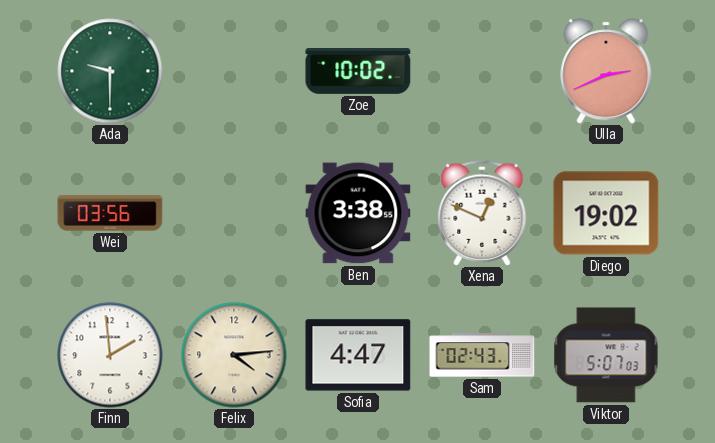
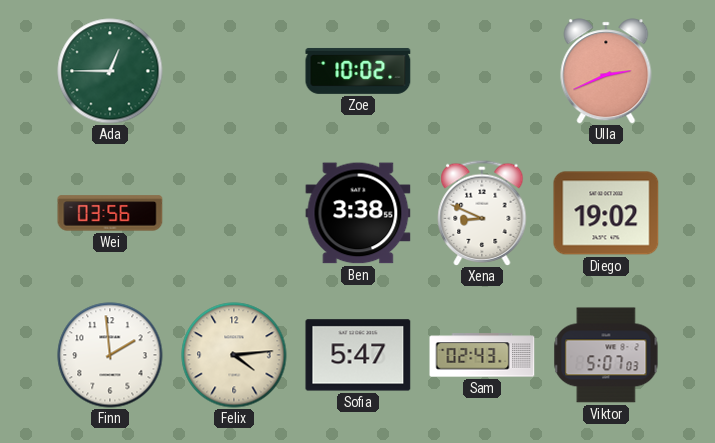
Ada: 9:30 -> 12:45 (110, 71)
Xena: 12:49 -> 8:49 (482, 213)
Sofia: 4:47 -> 5:47 (358, 355)
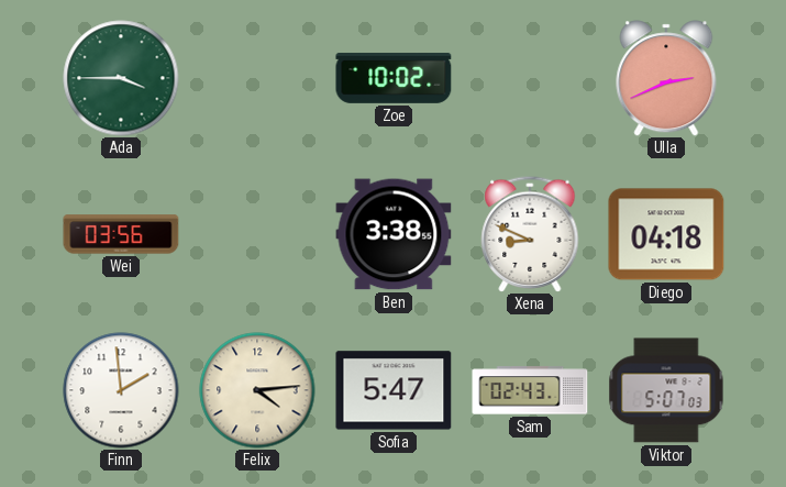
Ada: 12:45 -> 3:45 (121, 78)
Diego: 19:02 -> 04:18 (666, 234)
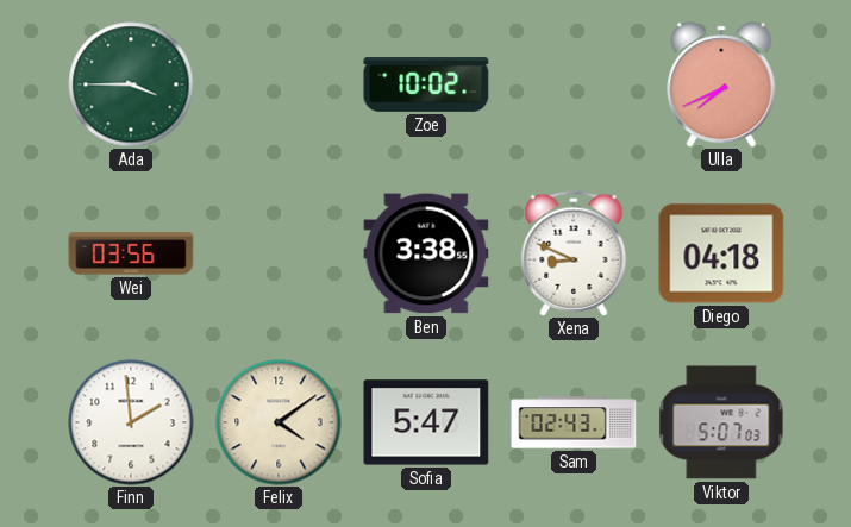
Ulla: 2:41 -> 7:41 (721, 84)
Felix: 4:14 -> 4:09 (279, 422)
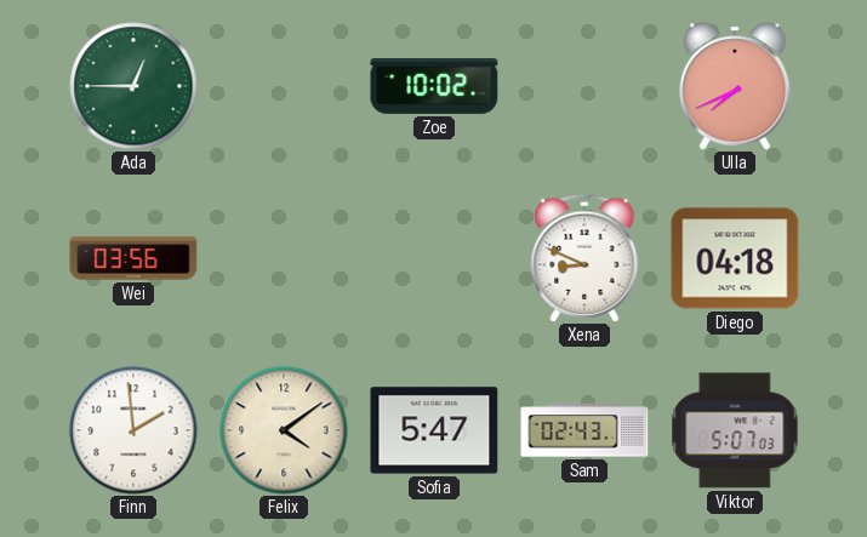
Ada: 3:45 -> 12:45 (133, 86)
Ben: 3:38 -> none (426, 253)
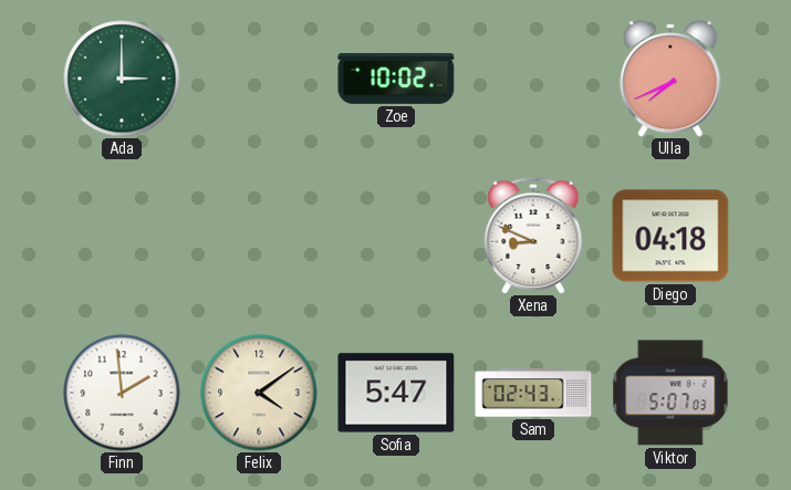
Ada: 12:45 -> 3:00 (122, 79)
Wei: 03:56 -> none (133, 258)
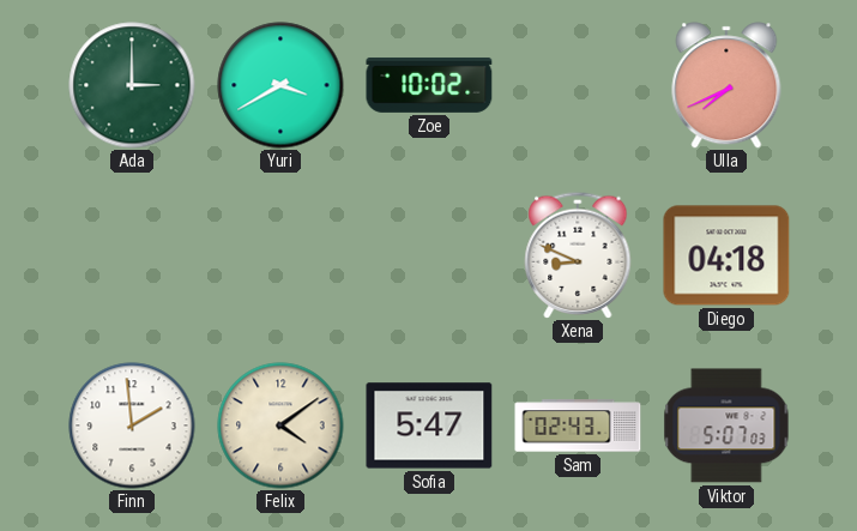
Yuri: none -> 3:40 (280, 85)
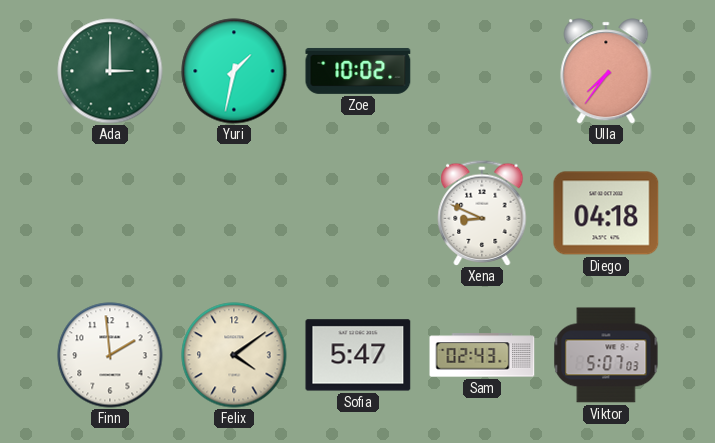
Yuri: 3:40 -> 1:32 (234, 71)
Ulla: 7:41 -> 7:36 (606, 71)
